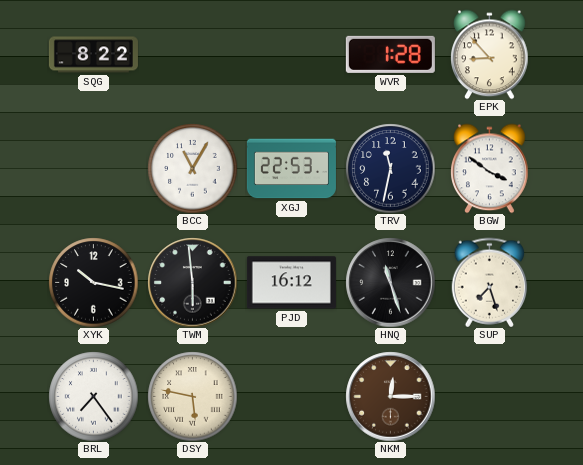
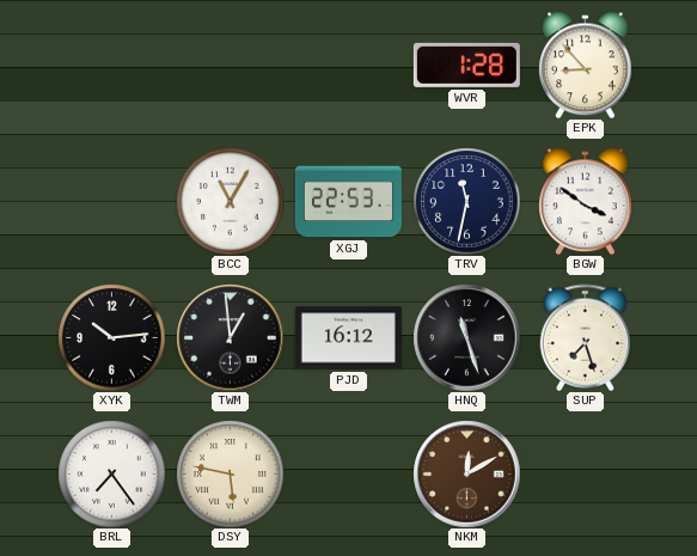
SQG: 8:22 -> none (93, 55)
XYK: 10:17 -> 10:14 (111, 337)
TWM: 5:59 -> 12:59 (230, 337)
NKM: 12:15 -> 12:10 (466, 473)
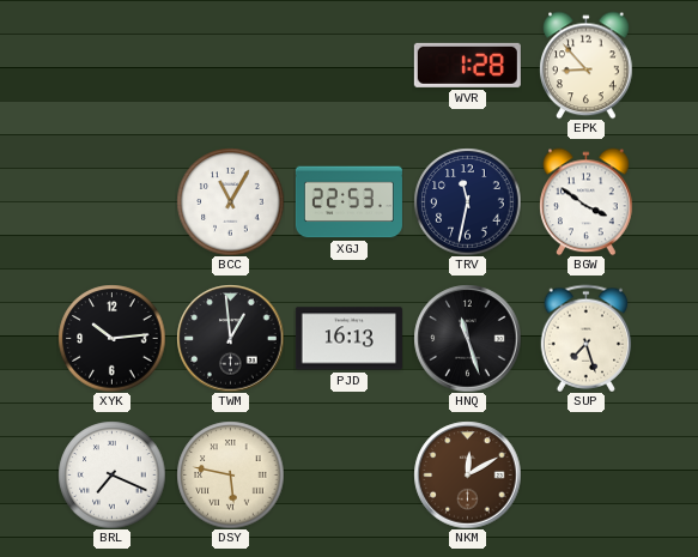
PJD: 16:12 -> 16:13 (348, 339)
BRL: 7:24 -> 7:19 (111, 474)
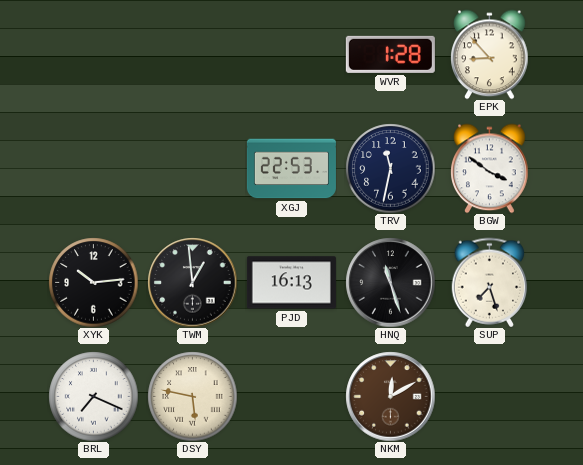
BCC: 11:05 -> none (230, 201)
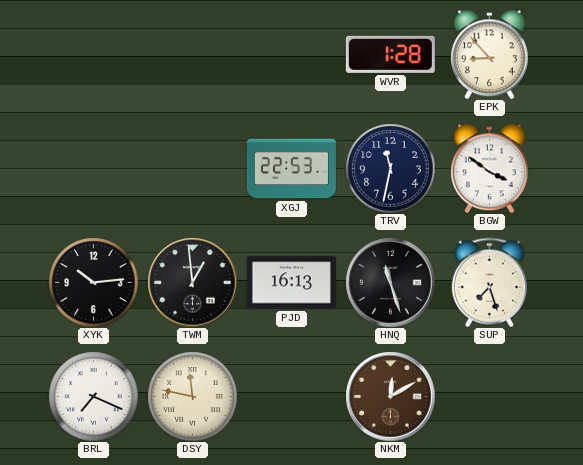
DSY: 5:47 -> 11:47 (192, 396)
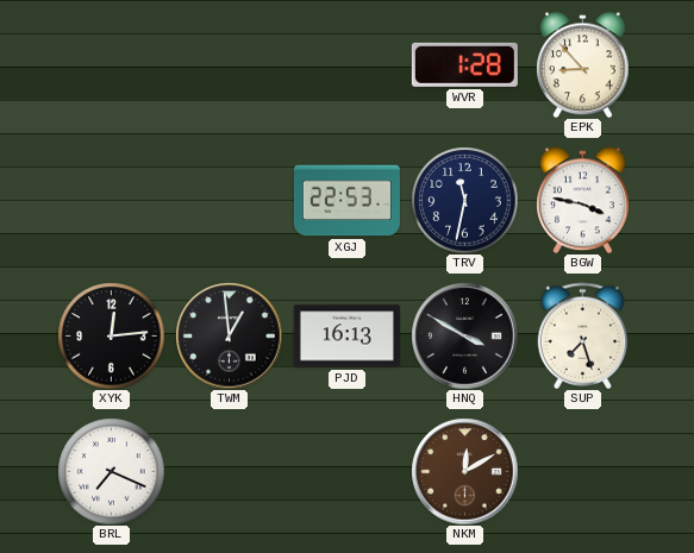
BGW: 3:51 -> 3:47 (583, 200)
XYK: 10:14 -> 12:14 (111, 335)
HNQ: 11:27 -> 3:50 (464, 335)
DSY: 11:47 -> none (192, 396)
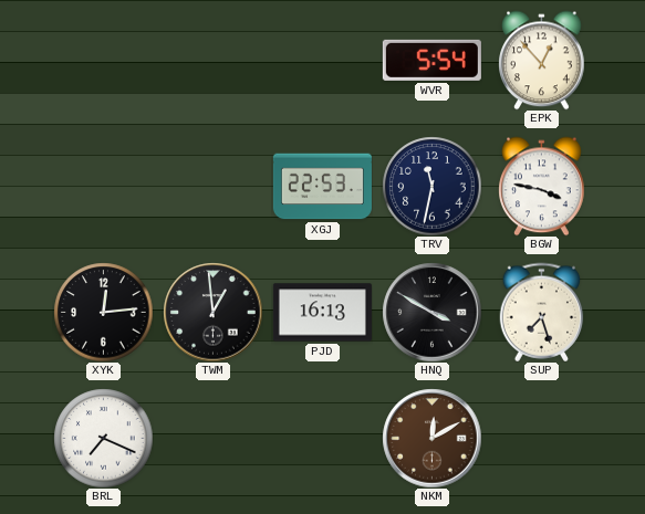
WVR: 1:28 -> 5:54 (431, 60)
EPK: 8:53 -> 12:53 (542, 60)
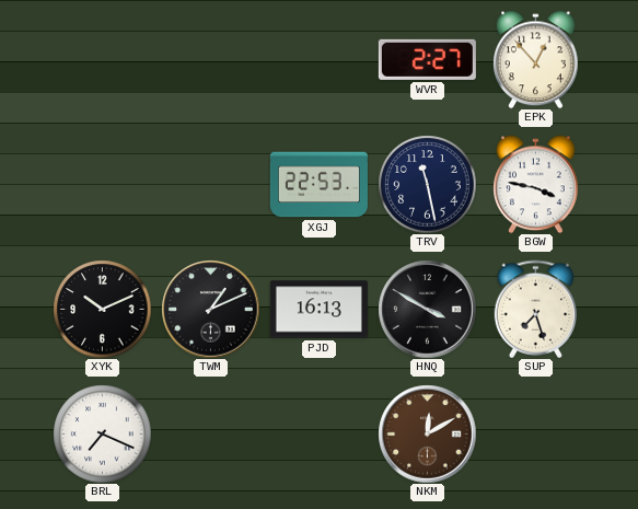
WVR: 5:54 -> 2:27 (427, 59)
TRV: 11:32 -> 11:28 (427, 184)
XYK: 12:14 -> 10:11 (102, 309)
TWM: 12:59 -> 1:11 (210, 309)
